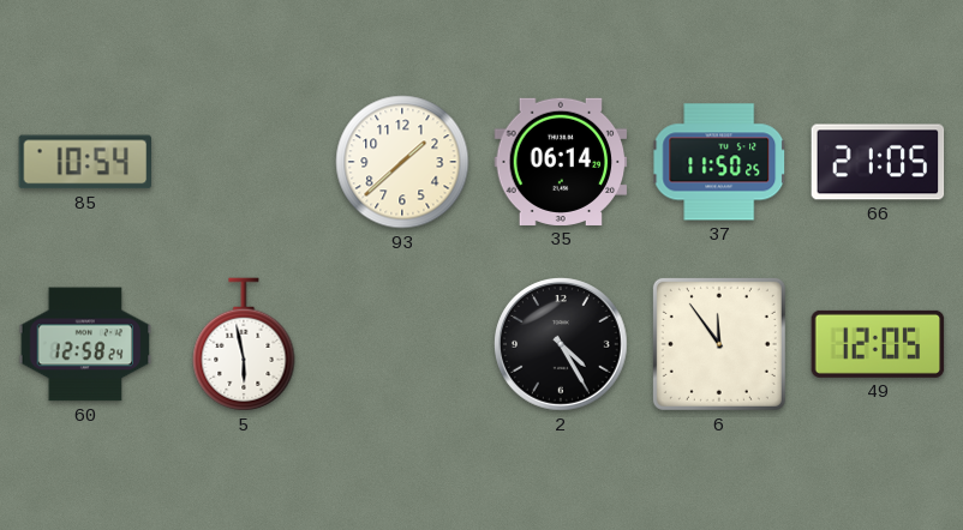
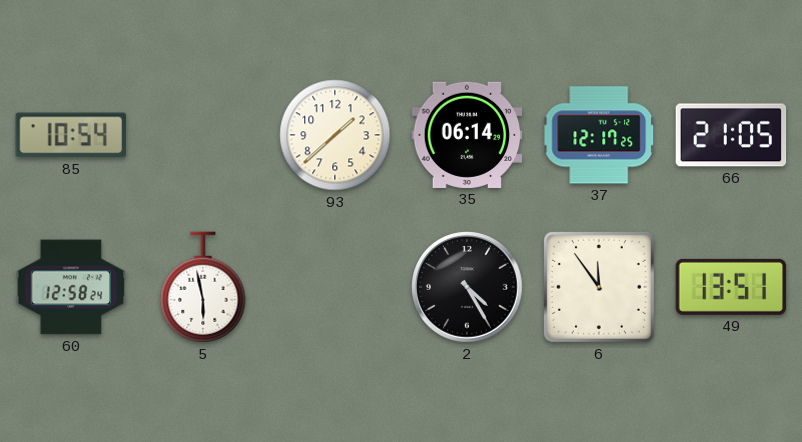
37: 11:50 -> 12:17 (599, 135)
49: 12:05 -> 13:51 (731, 287)
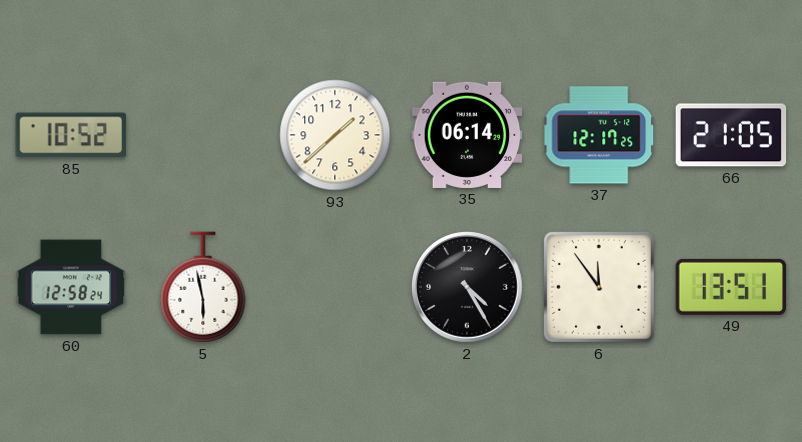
85: 10:54 -> 10:52 (70, 135)
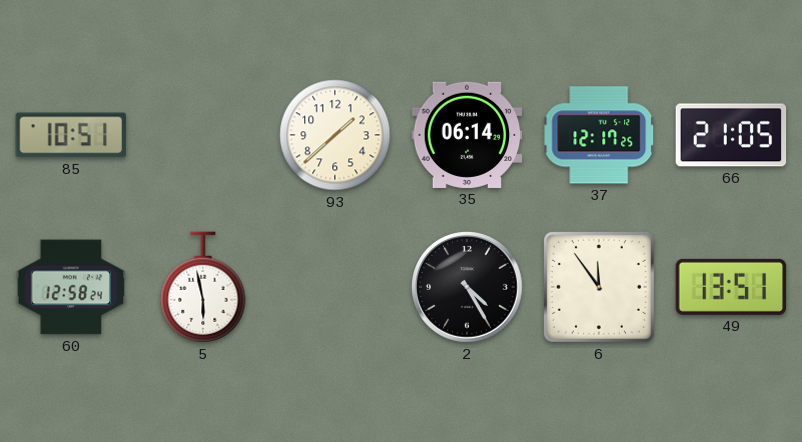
85: 10:52 -> 10:51 (70, 135)
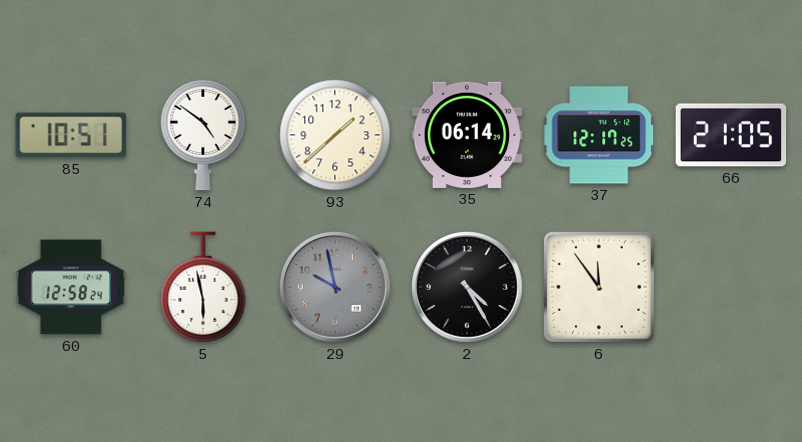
74: none -> 4:51 (203, 135)
29: none -> 9:58 (336, 288)
49: 13:51 -> none (731, 287)
